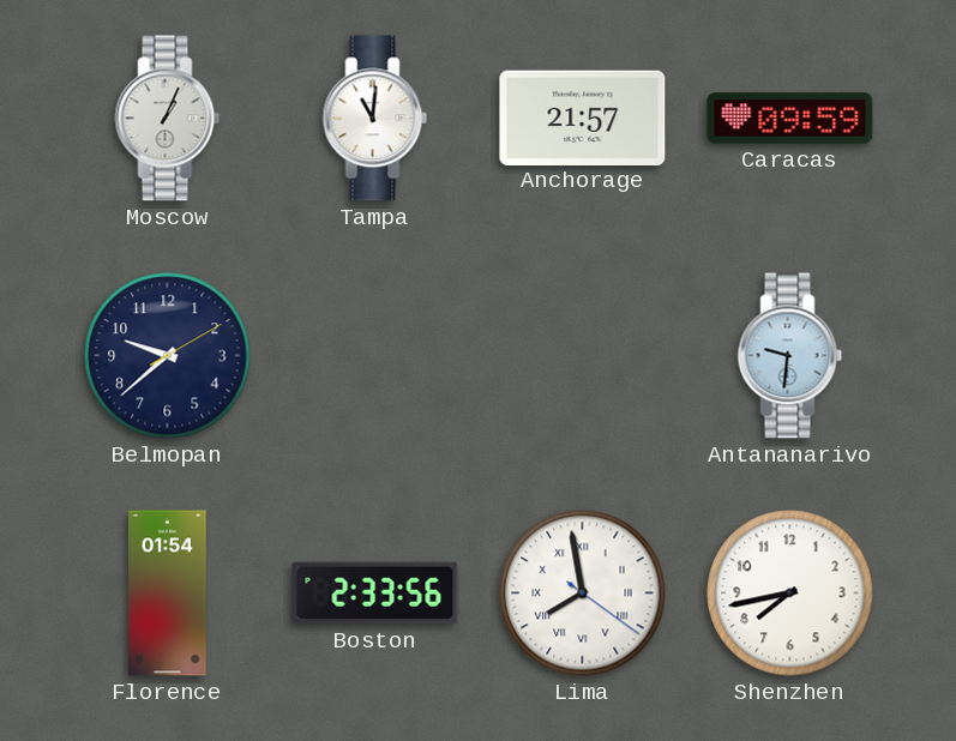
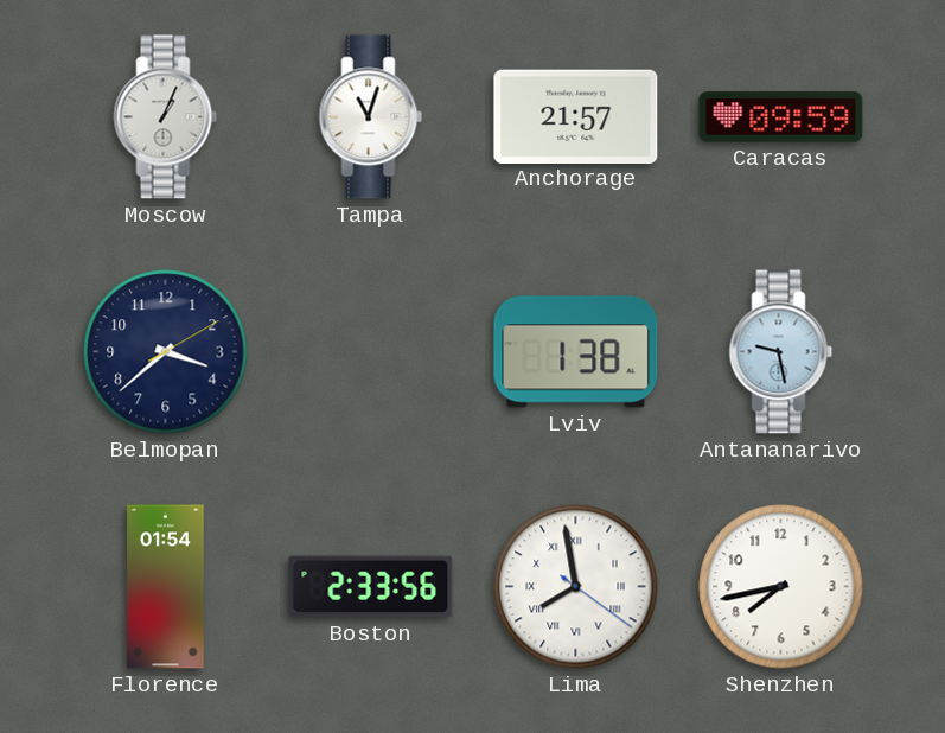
Tampa: 11:01 -> 11:03 (371, 117)
Belmopan: 9:38 -> 3:38 (166, 352)
Lviv: none -> 1:38 (576, 352)
Antananarivo: 9:31 -> 9:28 (781, 352)
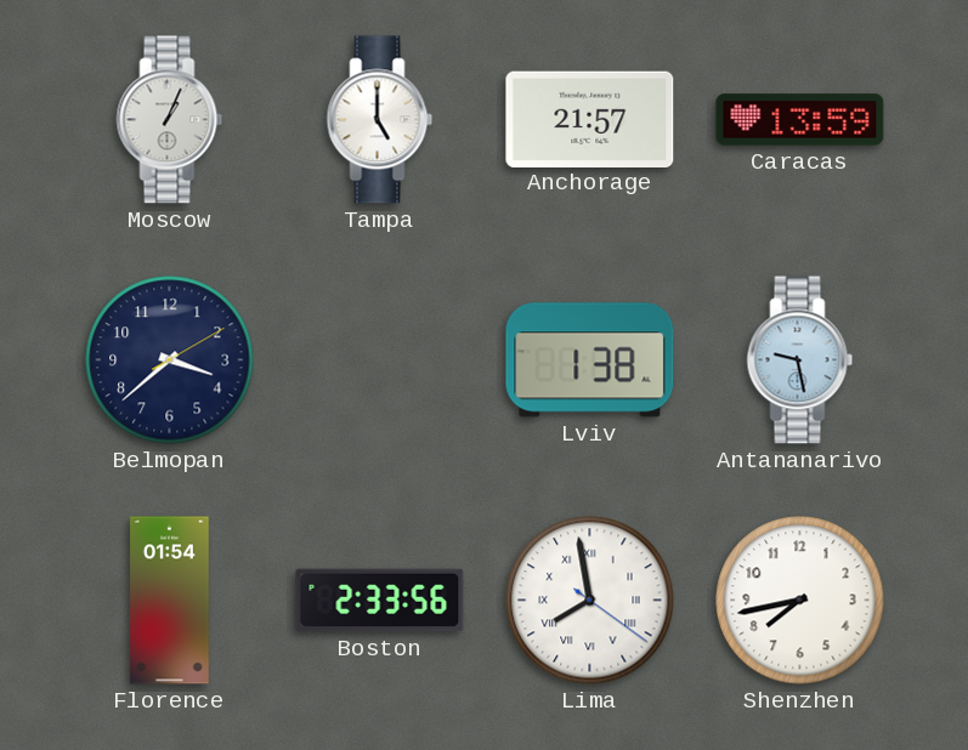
Tampa: 11:03 -> 5:00 (380, 120)
Caracas: 09:59 -> 13:59 (800, 120)
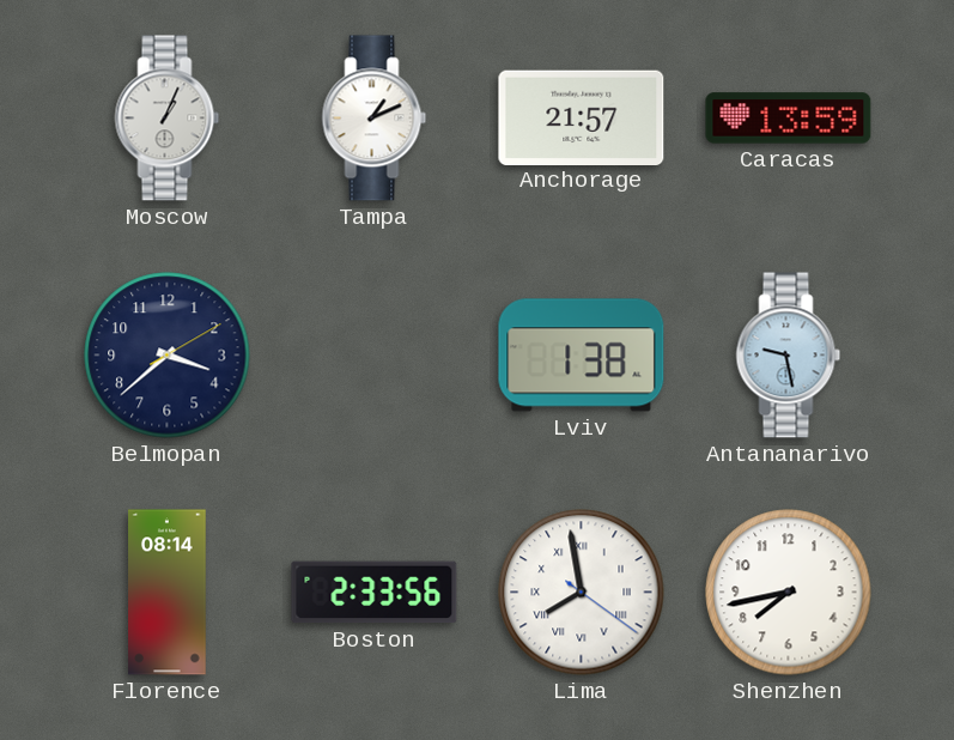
Tampa: 5:00 -> 1:11 (375, 119)
Florence: 01:54 -> 08:14 (168, 593)
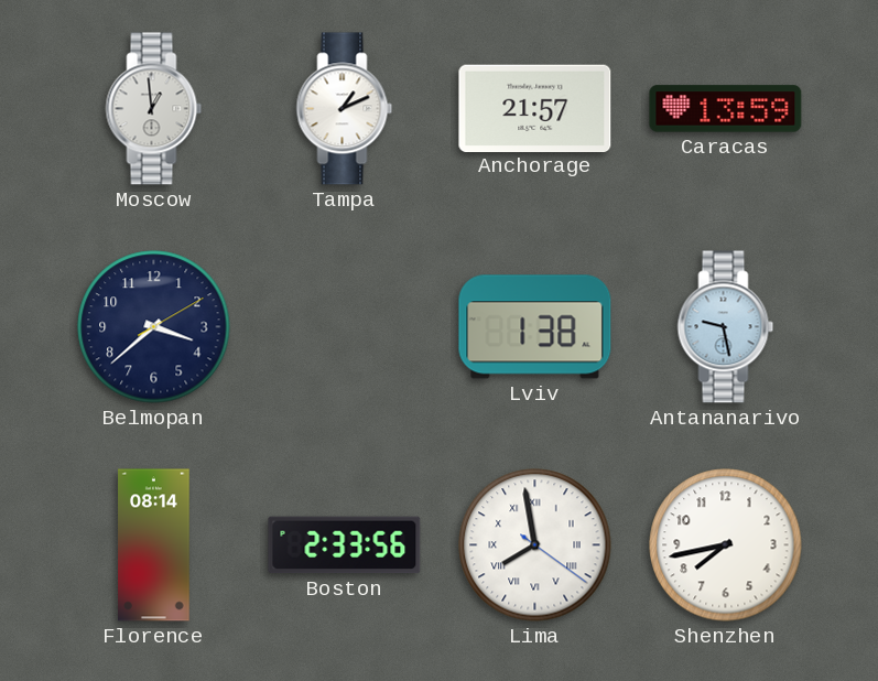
Moscow: 1:04 -> 12:59 (154, 109)
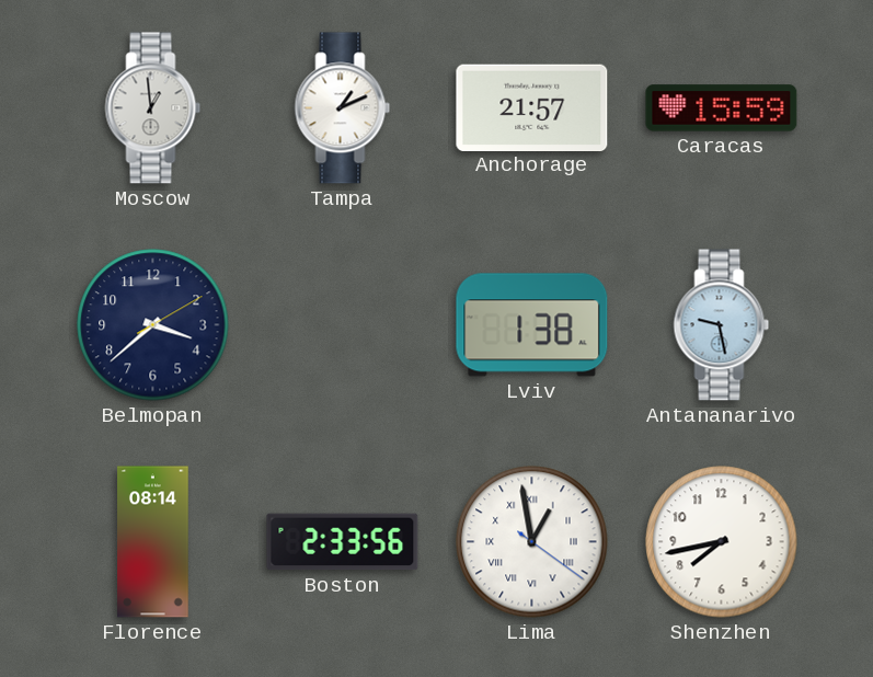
Caracas: 13:59 -> 15:59 (722, 108)
Lima: 7:58 -> 12:58 (532, 542)
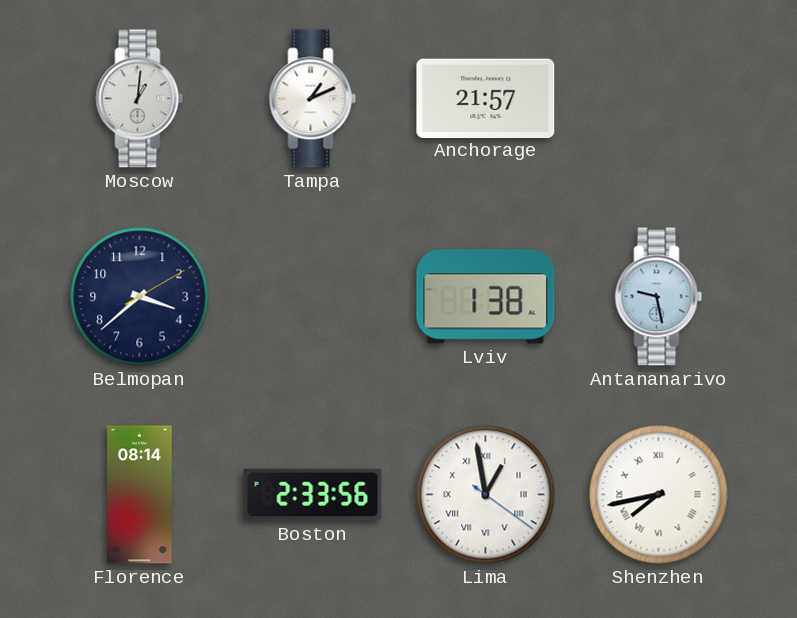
Moscow: 12:59 -> 1:01 (140, 99)
Caracas: 15:59 -> none (722, 108)
Shenzhen numerals: Arabic -> Roman (659, 495)
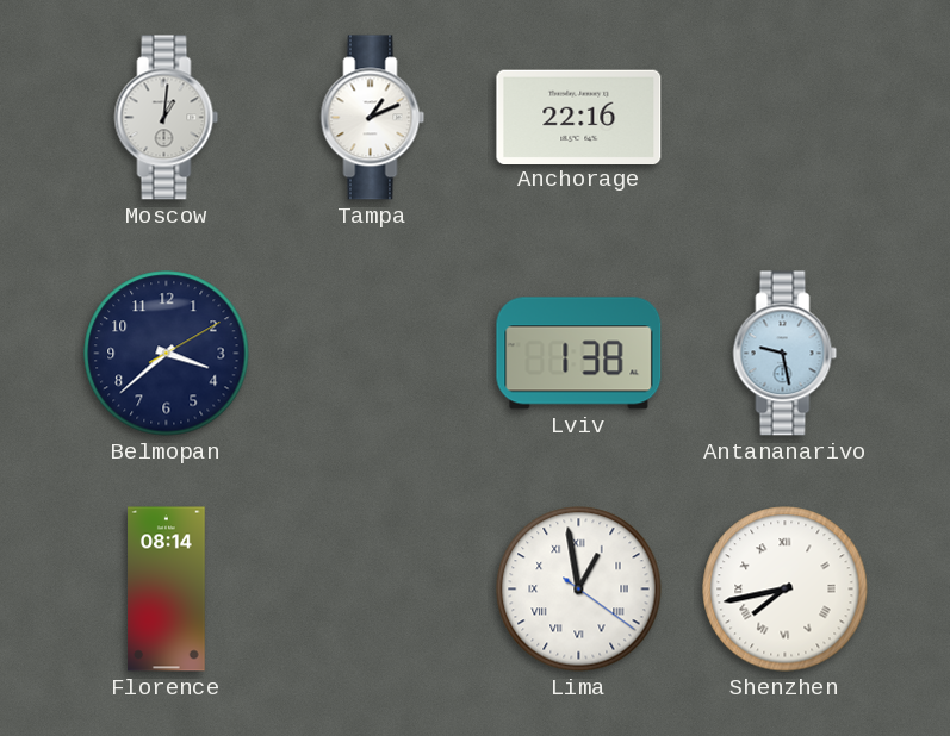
Anchorage: 21:57 -> 22:16 (579, 117)
Boston: 2:33 -> none (313, 495)
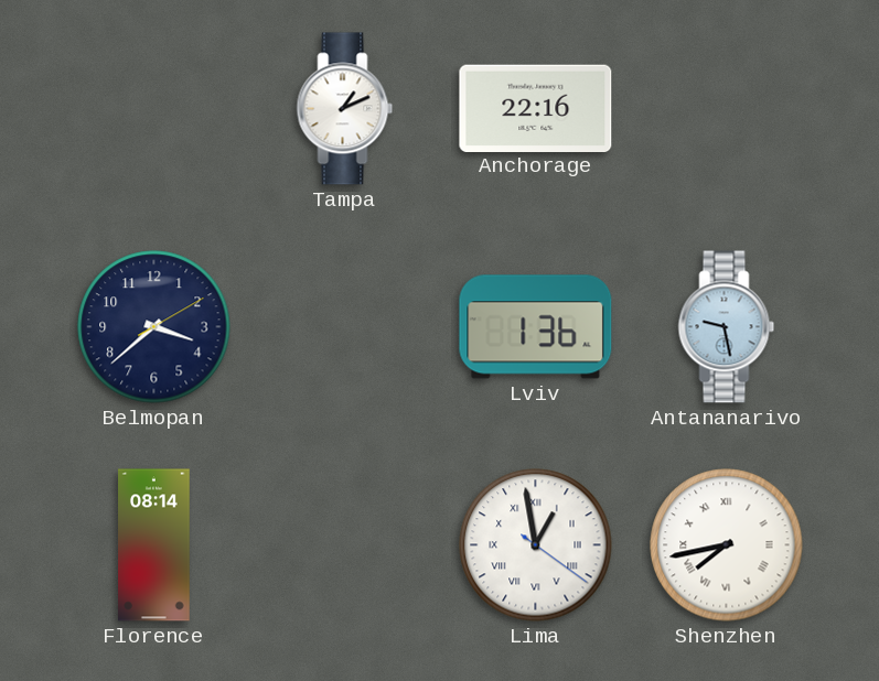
Moscow: 1:01 -> none (167, 118)
Lviv: 1:38 -> 1:36 (536, 327)
